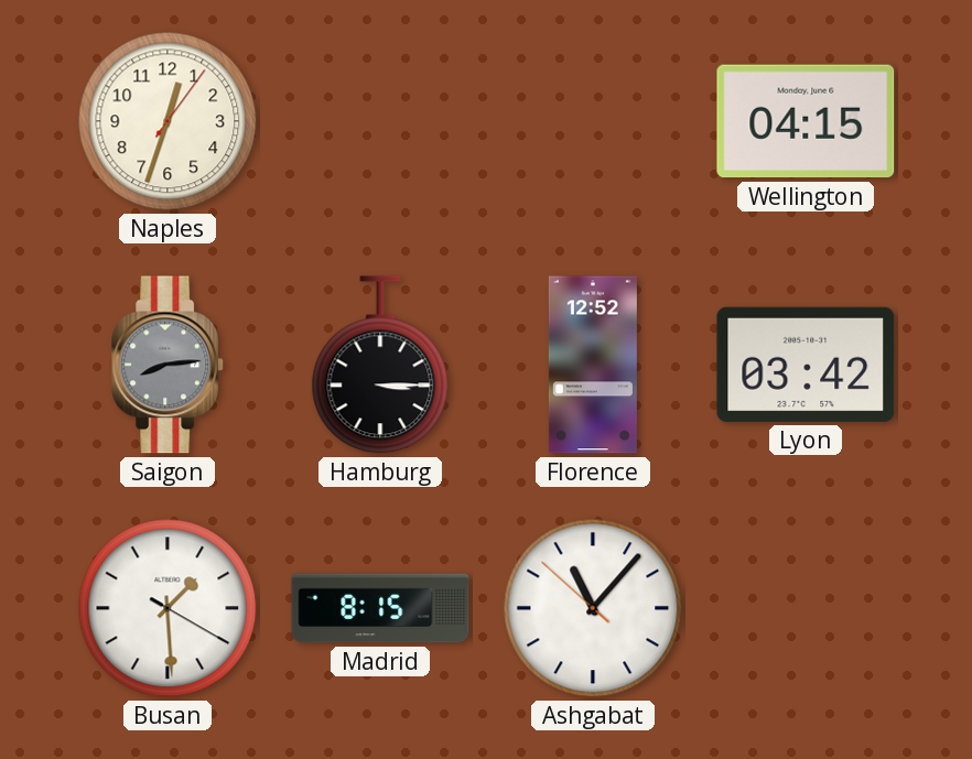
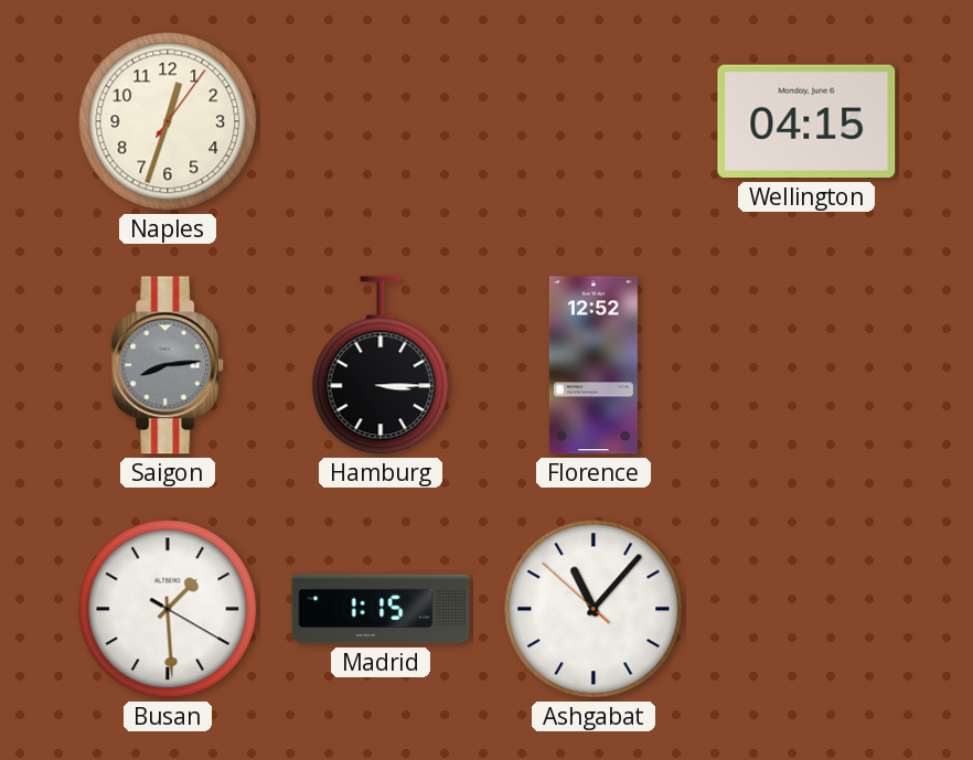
Lyon: 03:42 -> none (806, 365)
Madrid: 8:15 -> 1:15 (381, 609)
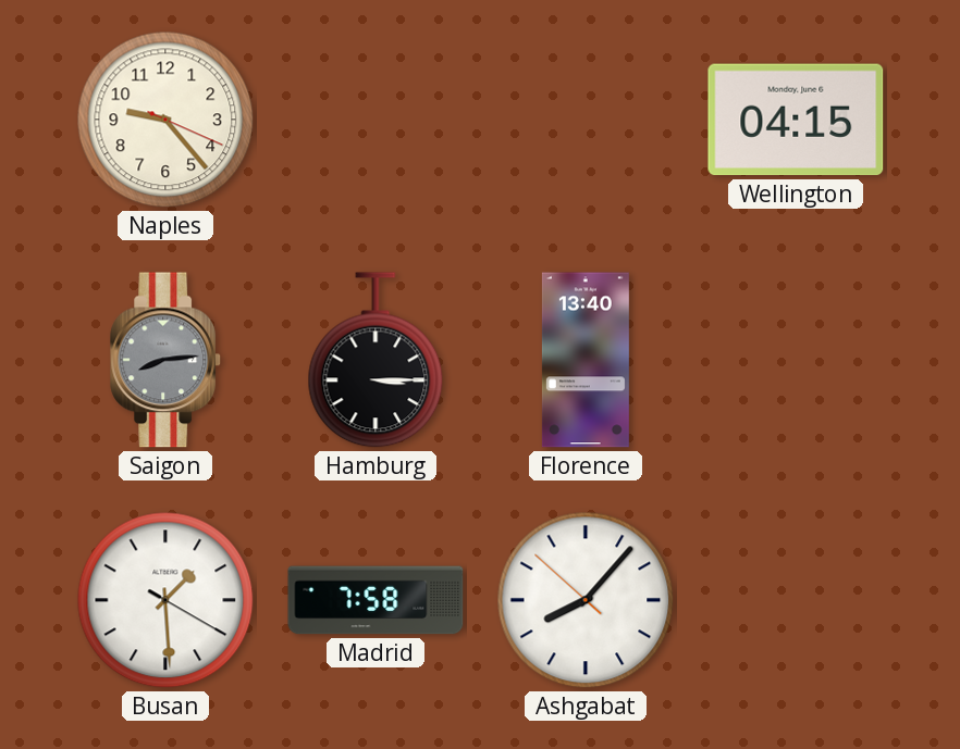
Naples: 12:33 -> 9:23 (165, 120)
Florence: 12:52 -> 13:40 (586, 360)
Madrid: 1:15 -> 7:58 (376, 600)
Ashgabat: 11:06 -> 8:06 (586, 600)
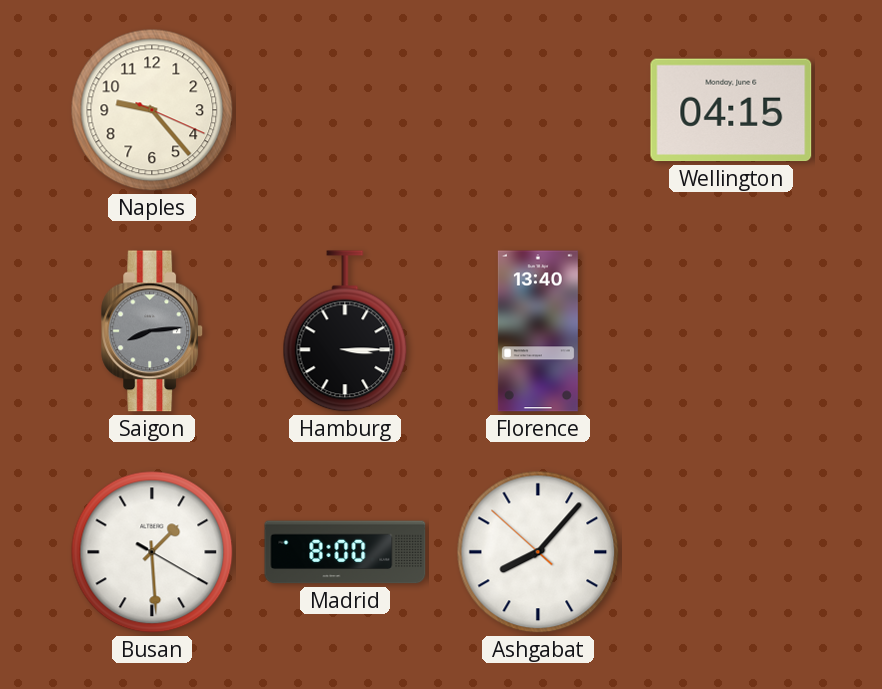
Madrid: 7:58 -> 8:00 (345, 552)
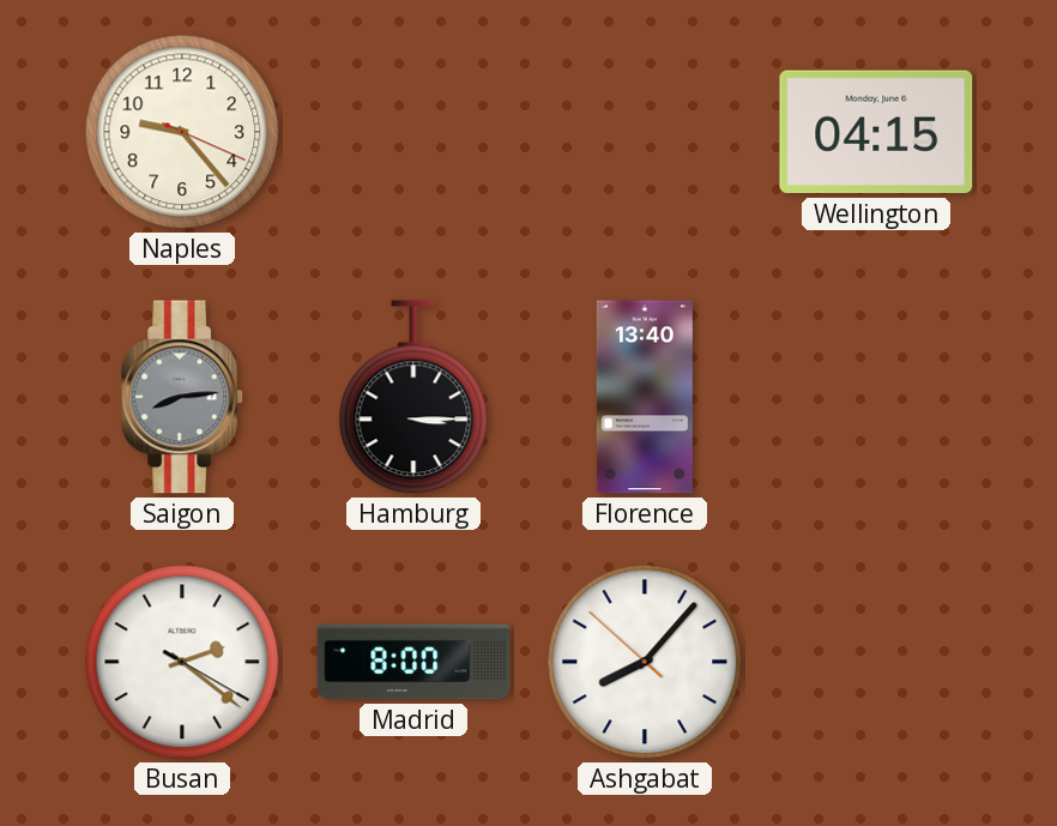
Busan: 1:29 -> 2:21 (182, 662)
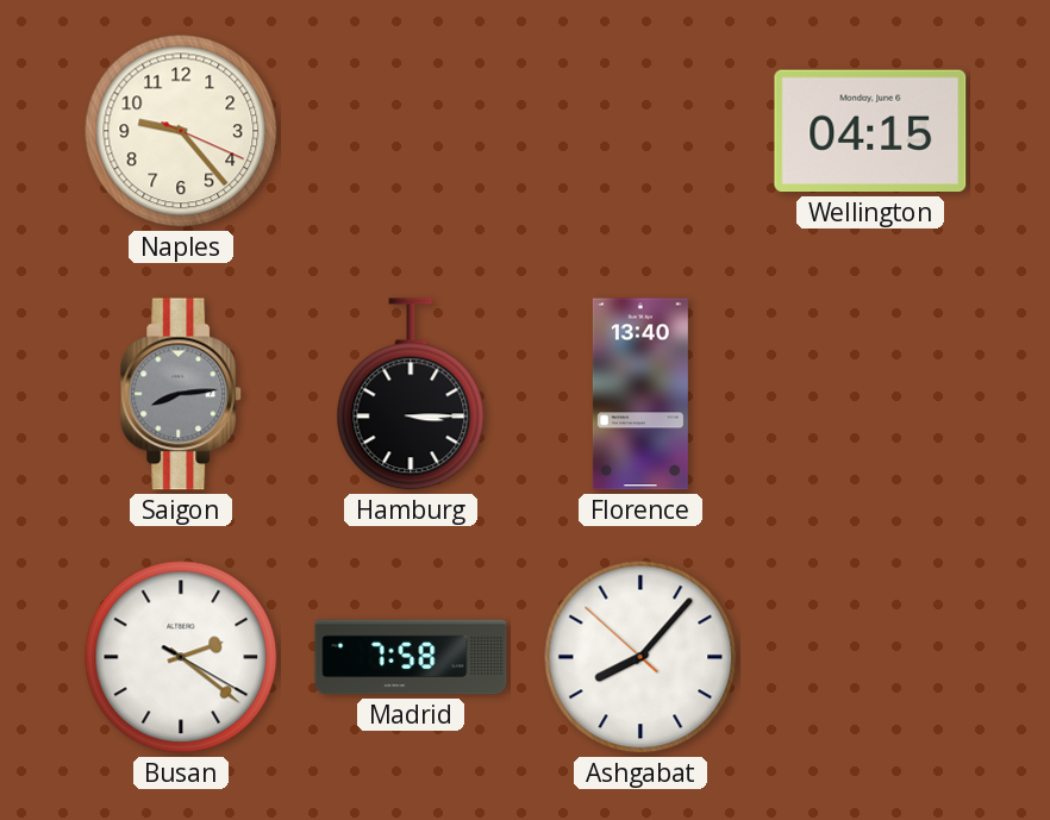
Madrid: 8:00 -> 7:58 (411, 657)
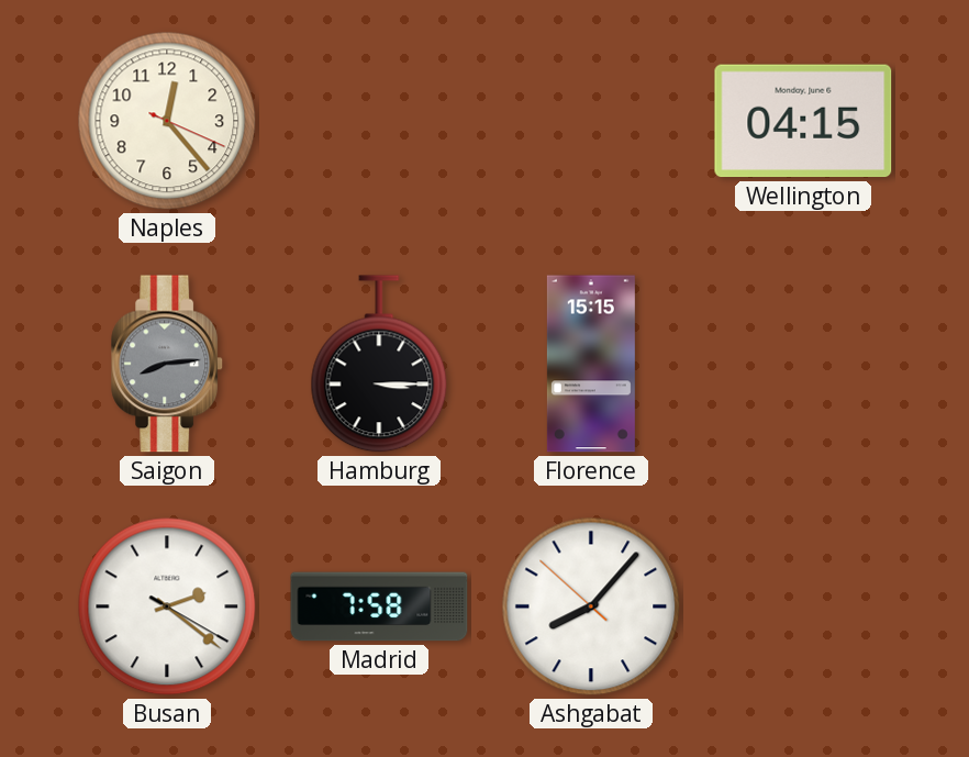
Naples: 9:23 -> 12:23 (167, 121)
Florence: 13:40 -> 15:15 (591, 364)
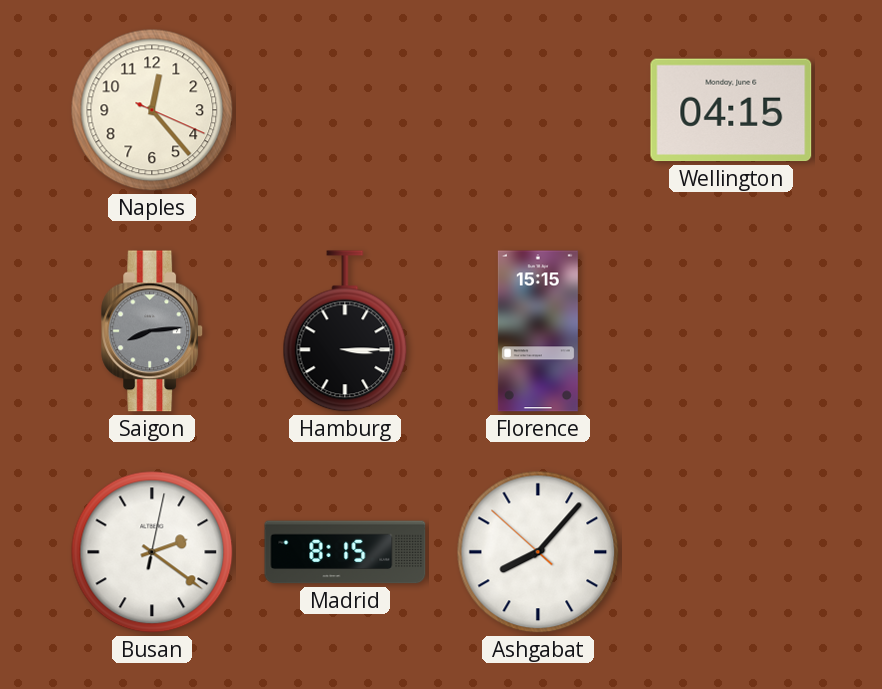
Busan: 2:21:20 -> 2:21:02 (152, 552)
Madrid: 7:58 -> 8:15 (345, 552)
